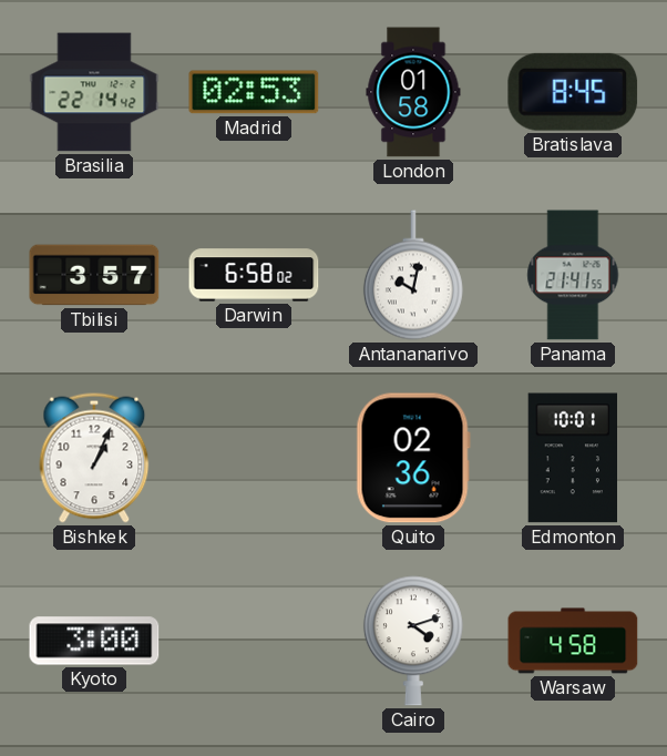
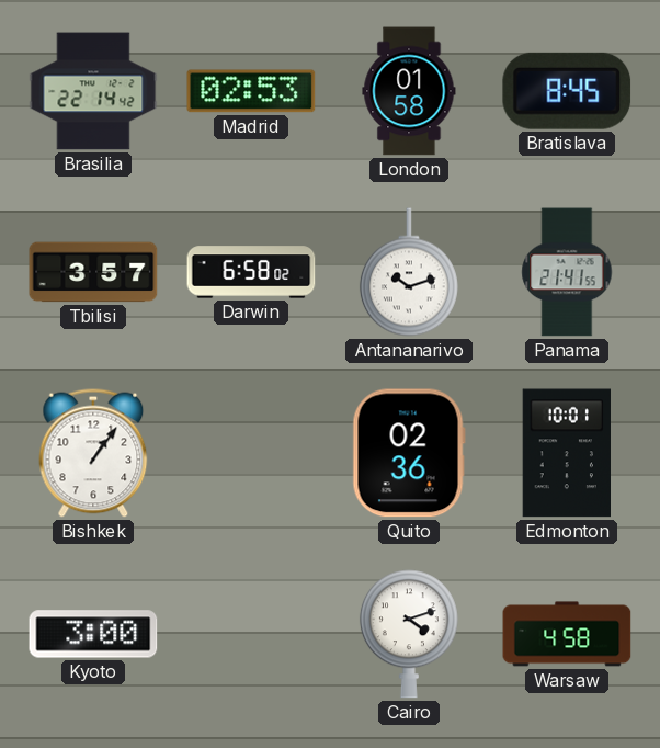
Antananarivo: 10:02 -> 10:12 (409, 272)
Bishkek: 1:04 -> 1:06 (93, 453)
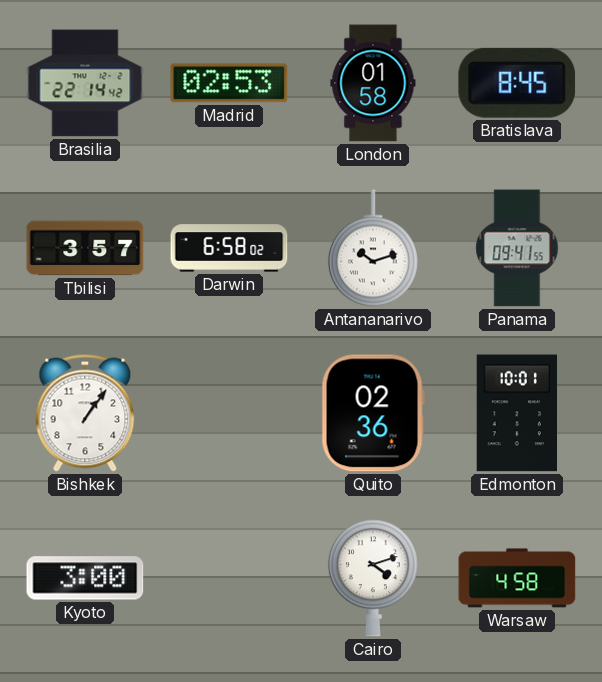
Panama: 21:41 -> 09:41 (517, 248)
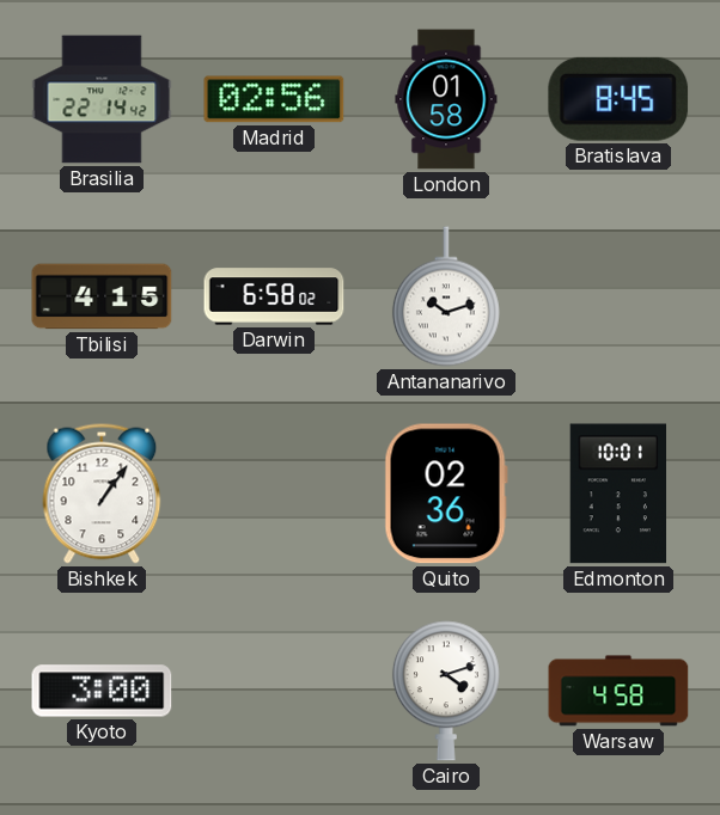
Madrid: 02:53 -> 02:56 (274, 99)
Tbilisi: 3:57 -> 4:15 (102, 296)
Panama: 09:41 -> none (517, 248)
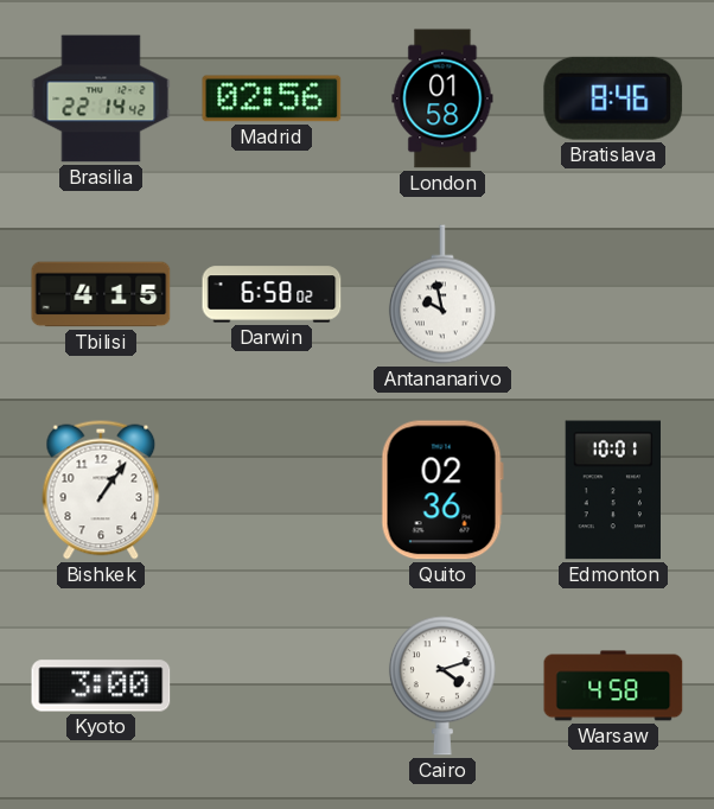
Bratislava: 8:45 -> 8:46 (613, 98)
Antananarivo: 10:12 -> 9:58 (442, 294)
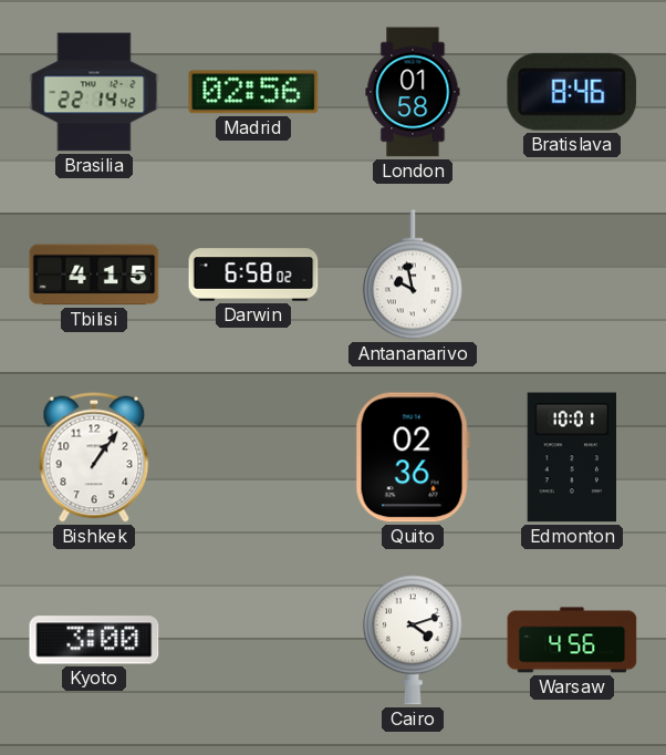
Warsaw: 4:58 -> 4:56 (572, 640)
